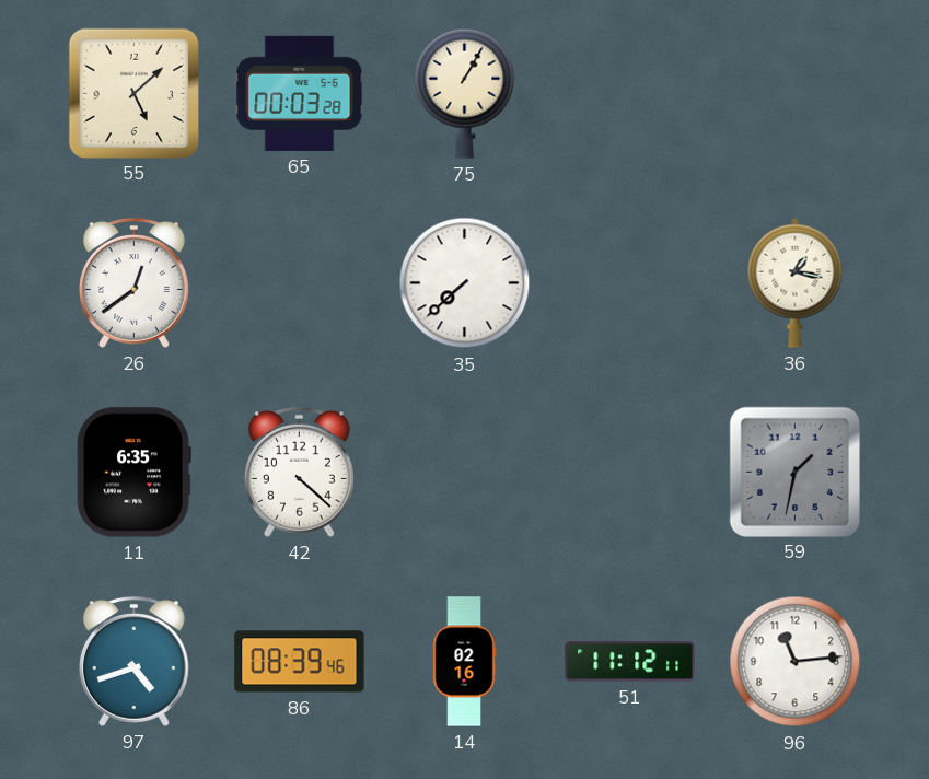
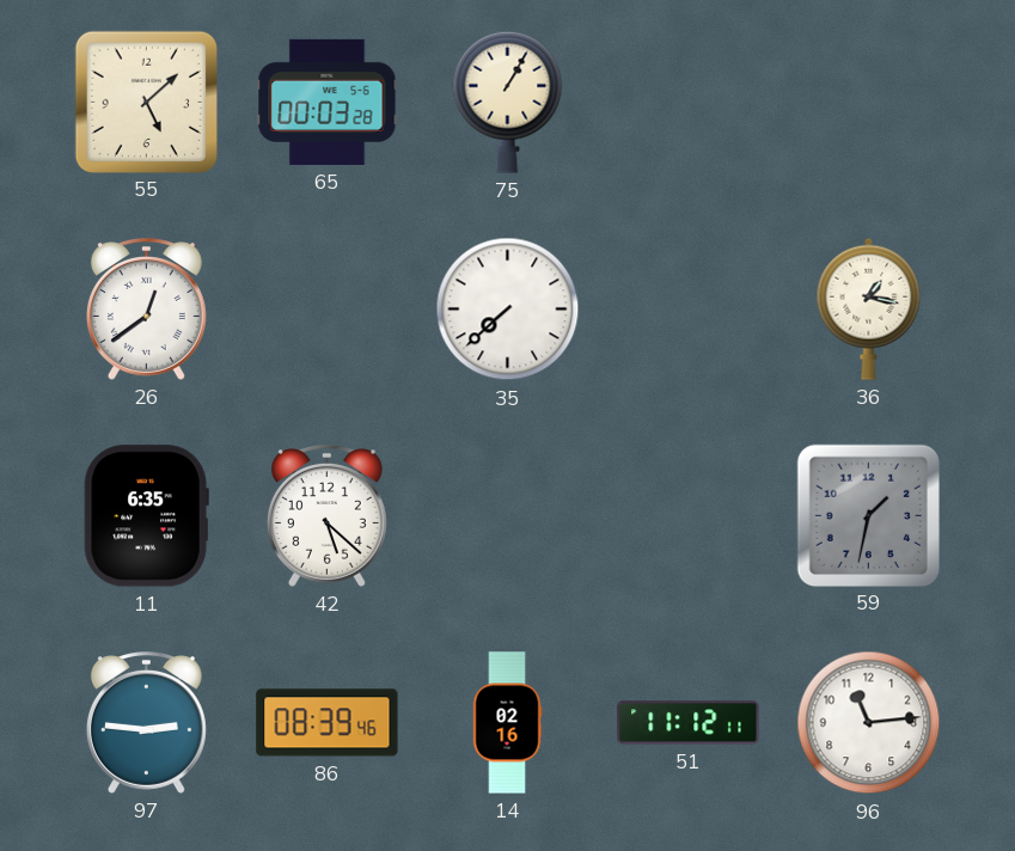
42: 4:22 -> 5:22 (326, 516)
97: 4:42 -> 2:46 (146, 723)
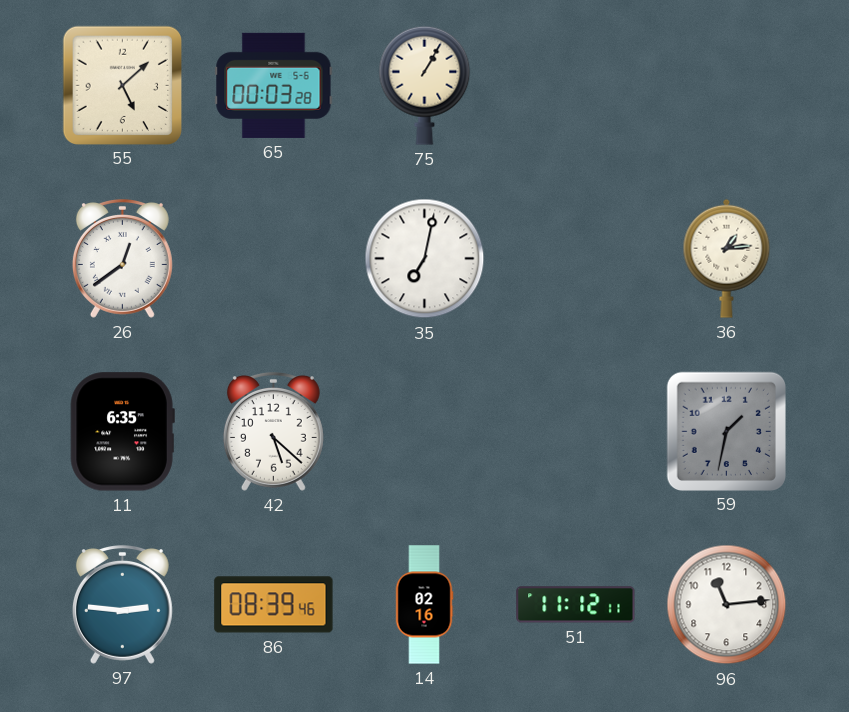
35: 7:38 -> 7:02 (425, 259)
36: 1:17 -> 1:14 (727, 258)
